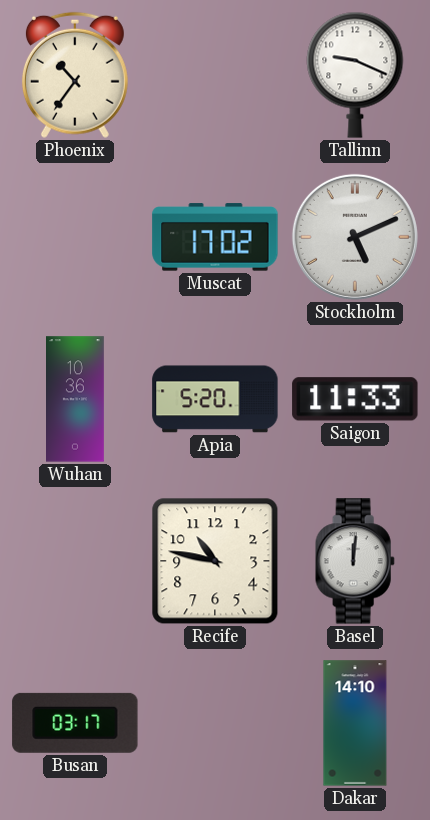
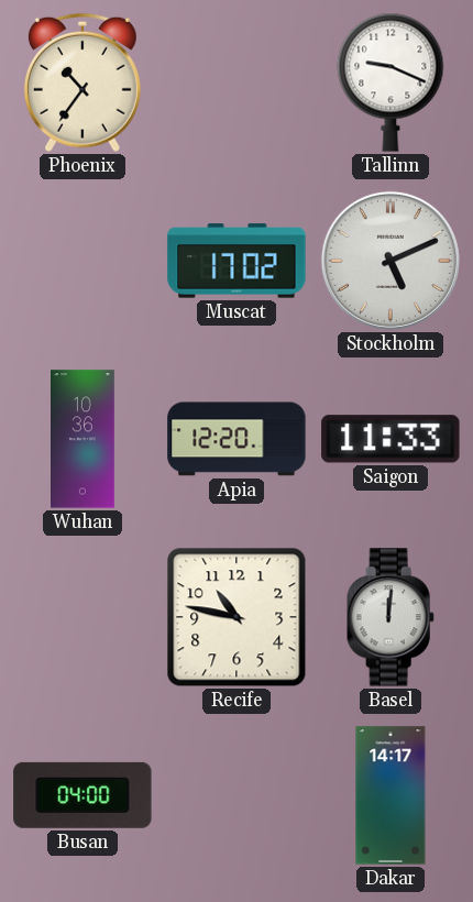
Apia: 5:20 -> 12:20 (237, 439)
Busan: 03:17 -> 04:00 (82, 795)
Dakar: 14:10 -> 14:17 (391, 795)
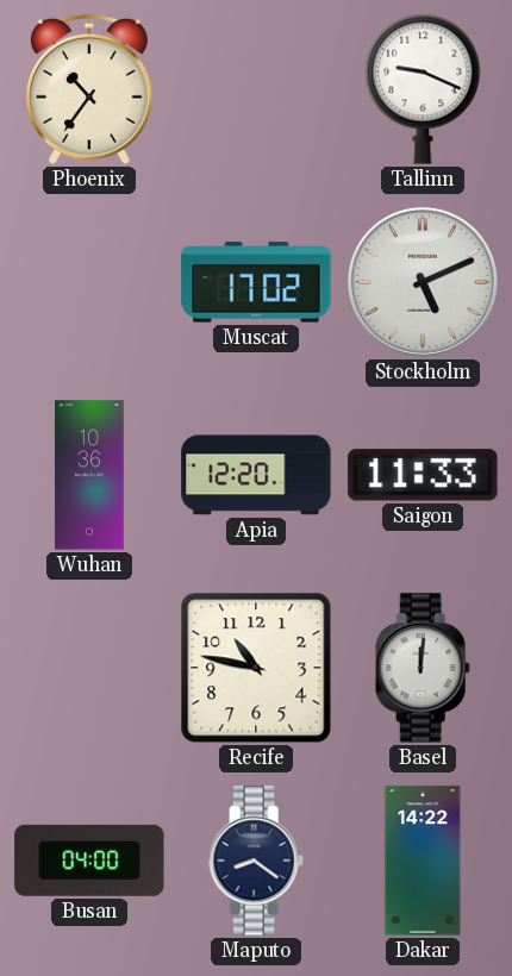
Maputo: none -> 8:21 (256, 861)
Dakar: 14:17 -> 14:22 (423, 861)
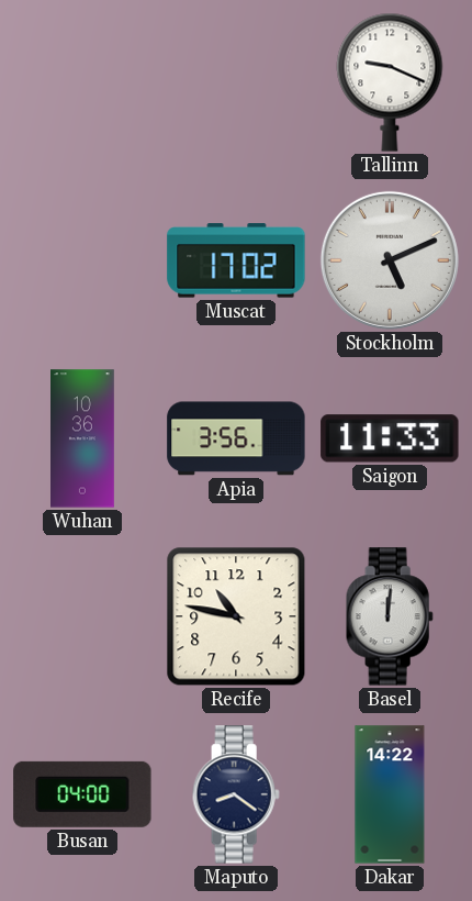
Phoenix: 10:36 -> none (89, 89)
Apia: 12:20 -> 3:56 (236, 438)
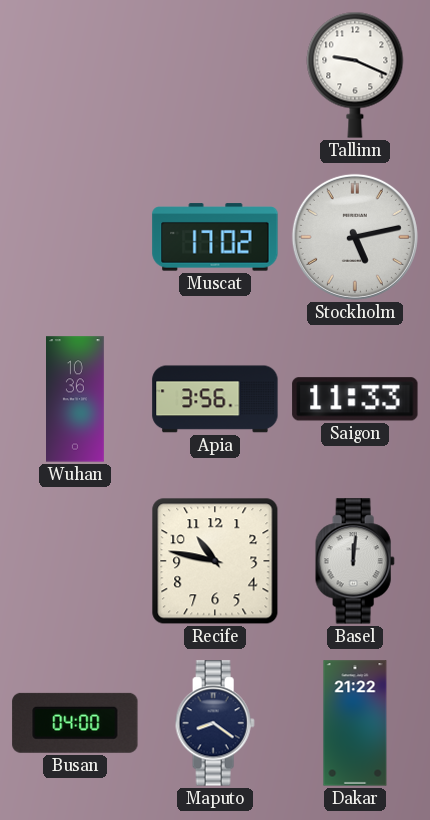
Stockholm: 5:11 -> 5:13 (355, 237)
Dakar: 14:22 -> 21:22 (355, 723)
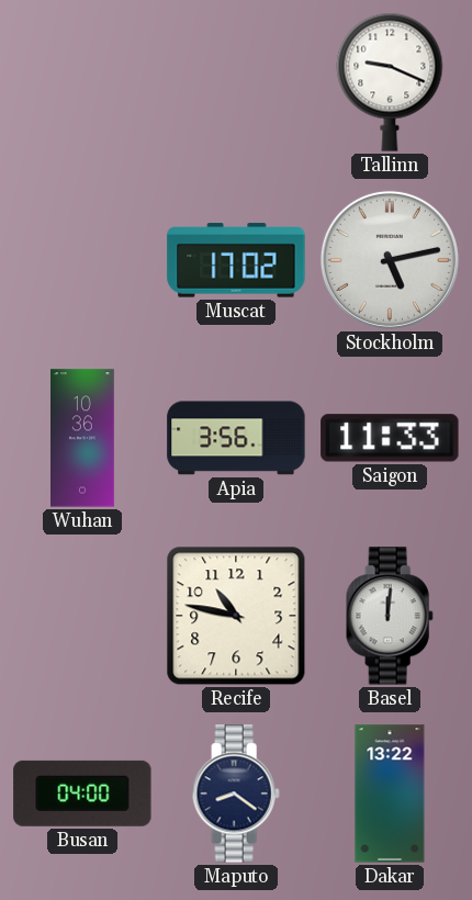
Dakar: 21:22 -> 13:22 (390, 794)
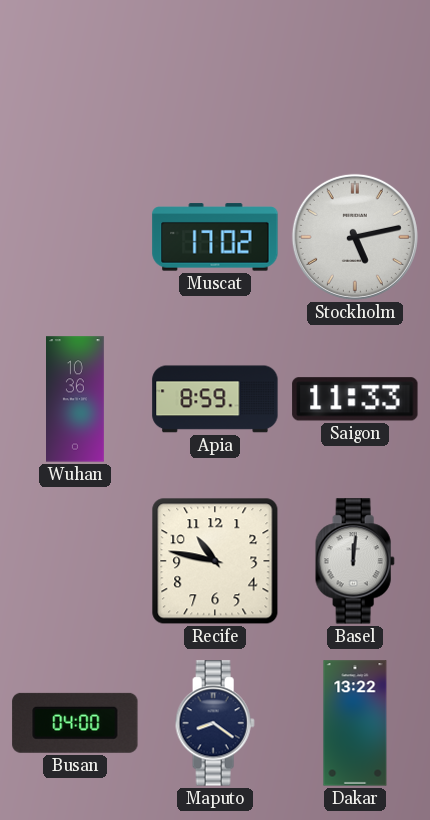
Tallinn: 9:19 -> none (390, 82)
Apia: 3:56 -> 8:59 (215, 399)
